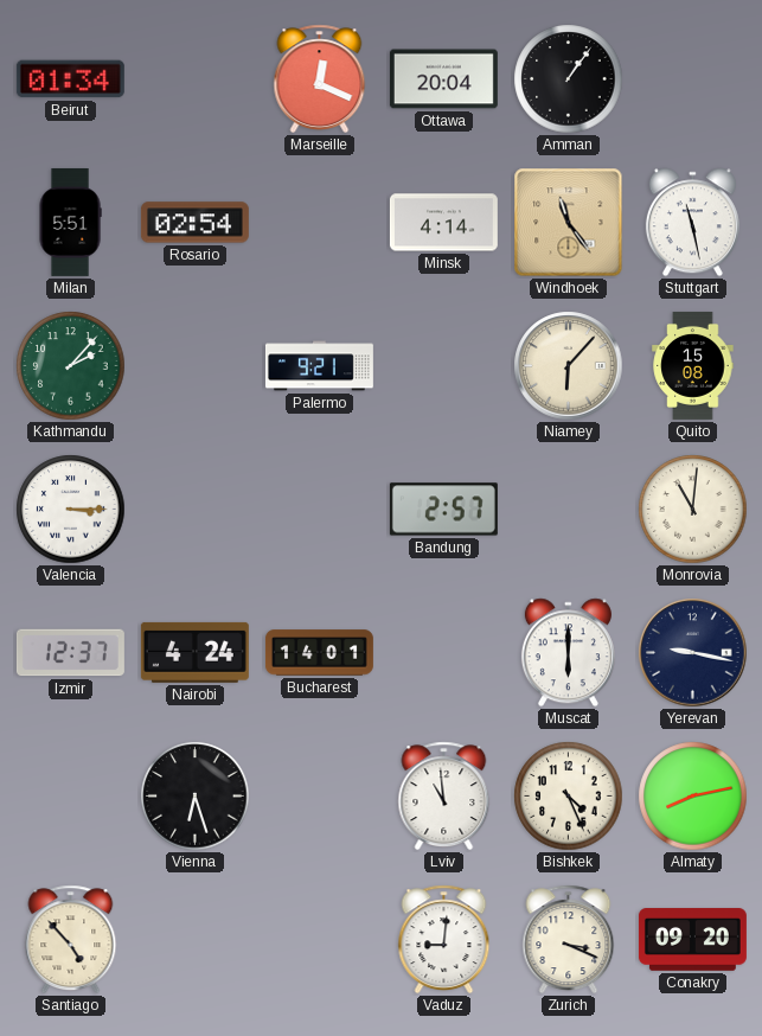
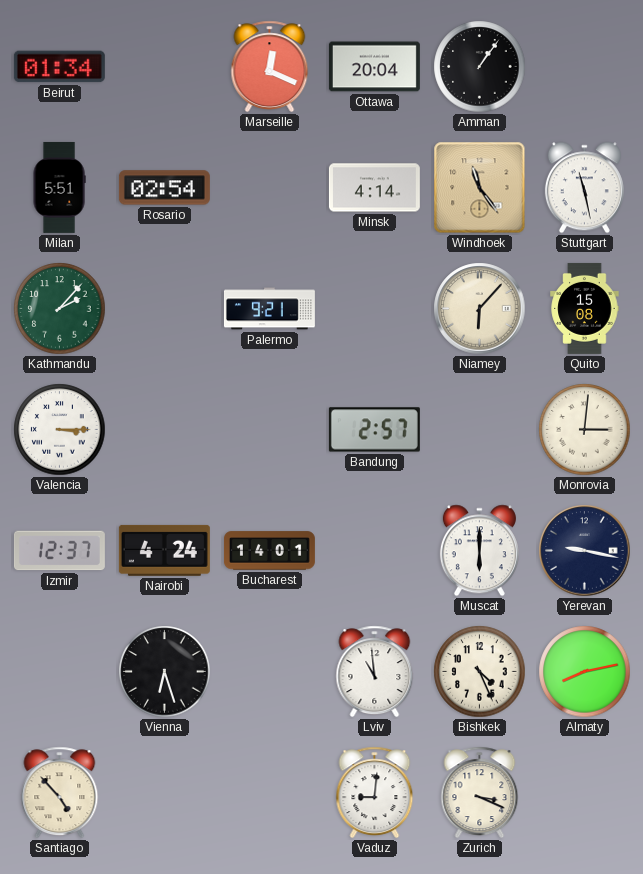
Monrovia: 11:01 -> 3:01 (585, 430)
Conakry: 09:20 -> none (692, 940)
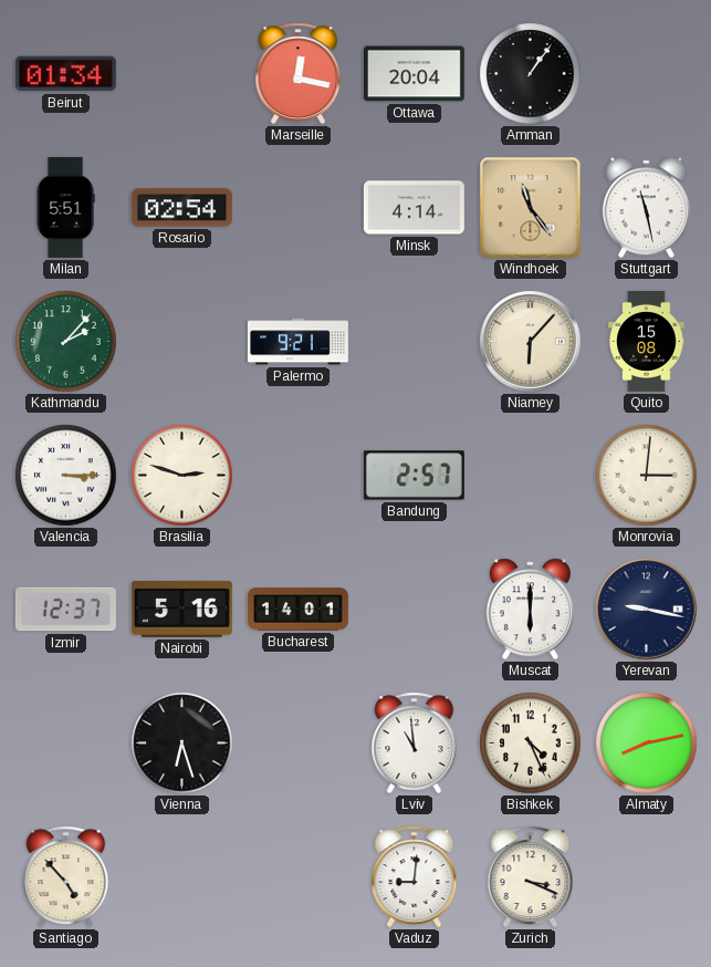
Marseille: 12:19 -> 12:17 (299, 74)
Brasilia: none -> 2:48 (182, 476)
Nairobi: 4:24 -> 5:16 (181, 609)
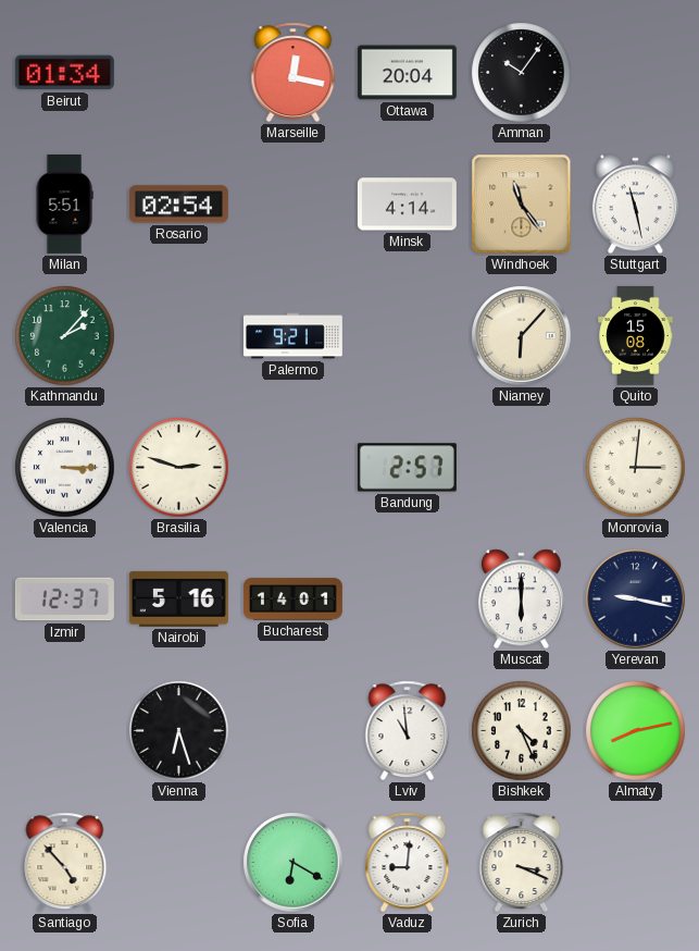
Amman: 1:06 -> 10:06 (522, 73)
Sofia: none -> 6:20 (294, 863)
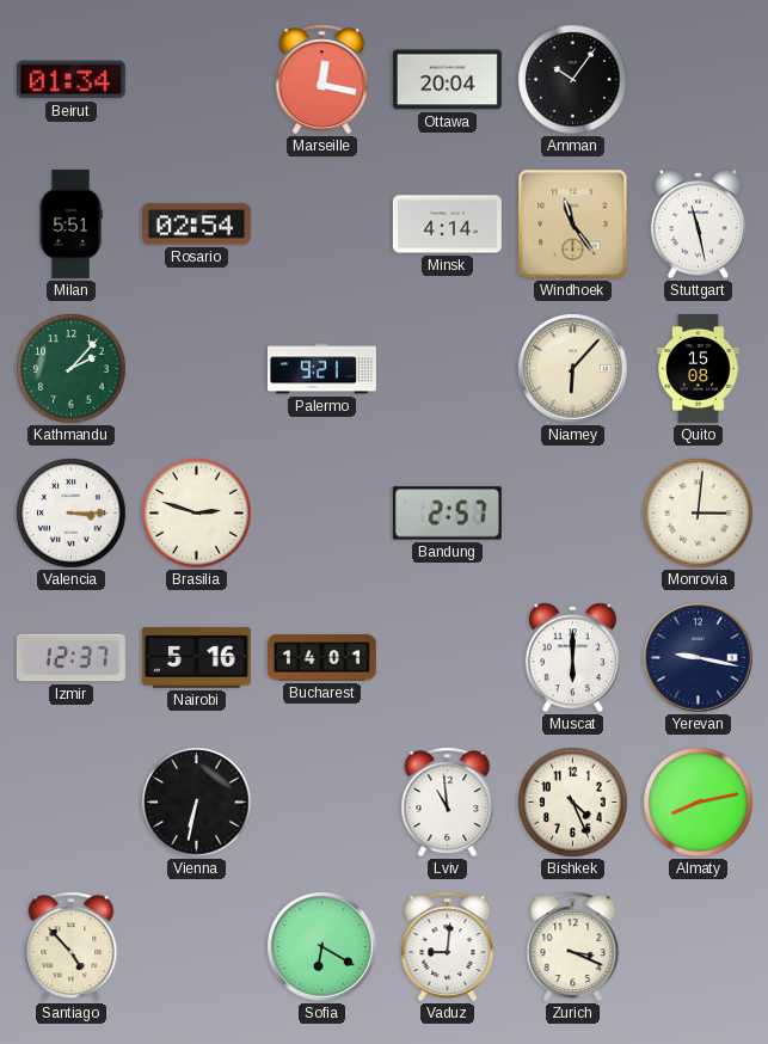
Vienna: 6:27 -> 6:32 (197, 803)
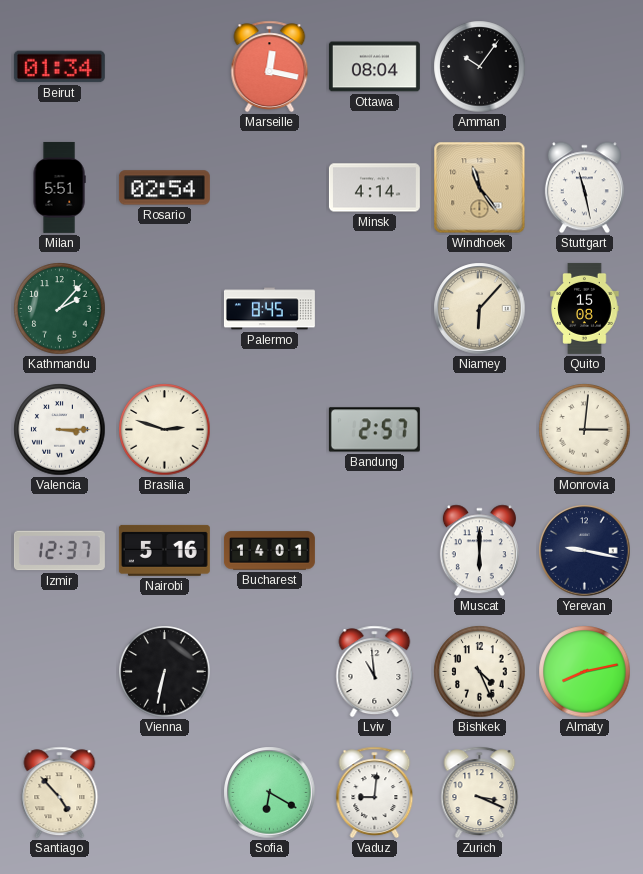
Ottawa: 20:04 -> 08:04 (374, 67)
Palermo: 9:21 -> 8:45 (269, 309)
